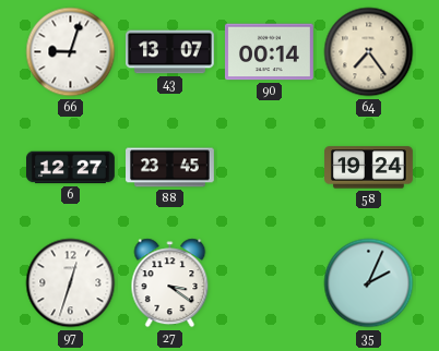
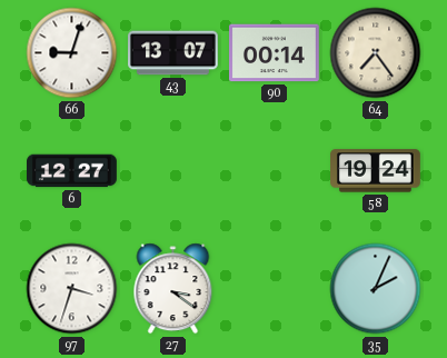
88: 23:45 -> none (170, 168)
97: 12:33 -> 3:33 (72, 289)
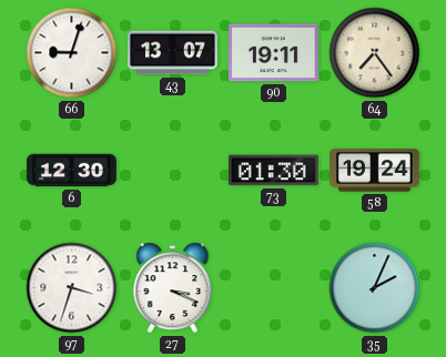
90: 00:14 -> 19:11 (273, 53)
6: 12:27 -> 12:30 (72, 171)
73: none -> 01:30 (273, 171)
27: 3:21 -> 3:19 (173, 288)
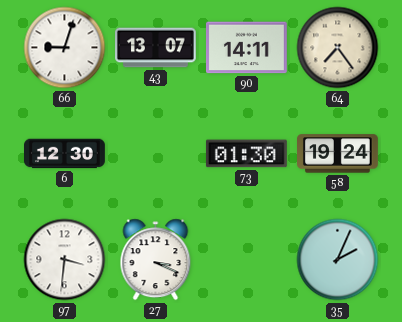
90: 19:11 -> 14:11 (246, 48)
97: 3:33 -> 3:31 (65, 260)
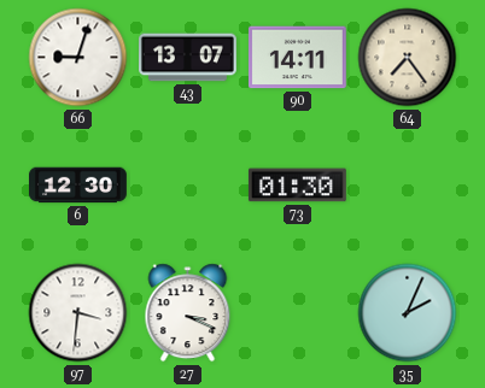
58: 19:24 -> none (338, 154)
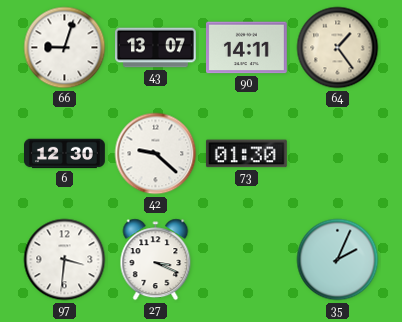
64: 7:24 -> 1:24 (338, 48)
42: none -> 9:22 (156, 154)
